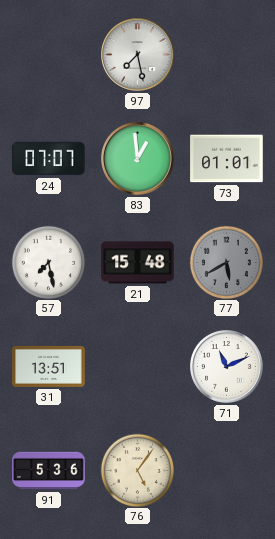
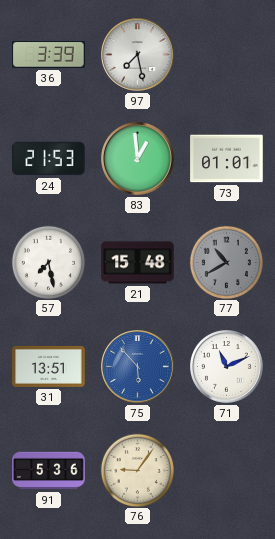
36: none -> 3:39 (49, 55)
24: 07:07 -> 21:53 (49, 159)
77: 5:40 -> 10:40 (226, 262)
75: none -> 5:53 (138, 367)
76: 5:06 -> 9:06 (137, 470)
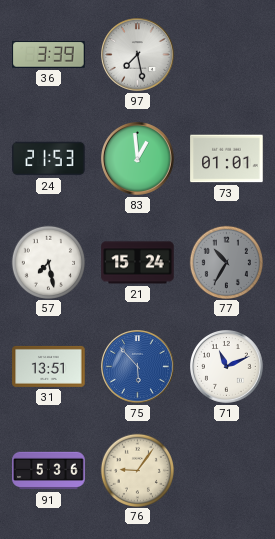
21: 15:48 -> 15:24 (138, 263)
77: 10:40 -> 10:35 (226, 262)
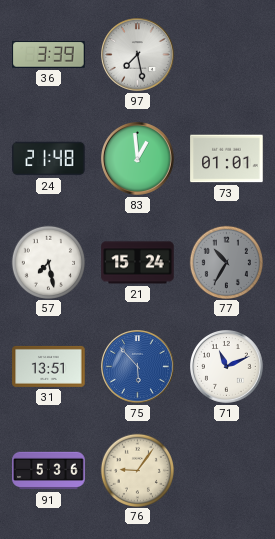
24: 21:53 -> 21:48 (49, 159)
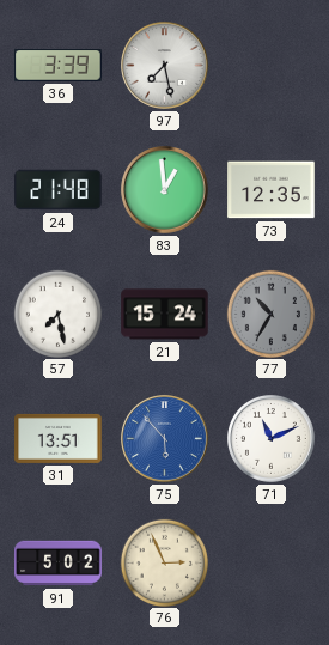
73: 01:01 -> 12:35 (272, 190)
91: 5:36 -> 5:02 (59, 564)
76: 9:06 -> 2:56 (164, 562)
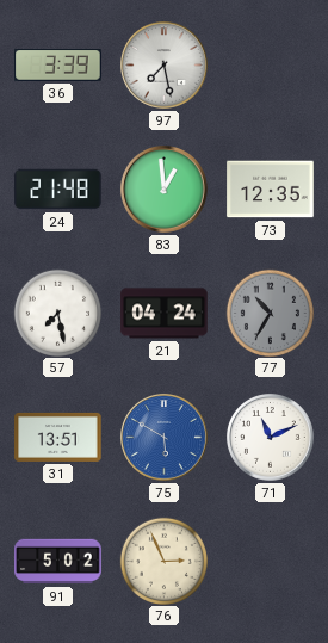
21: 15:24 -> 04:24 (165, 314)
75: 5:53 -> 5:50 (165, 438)
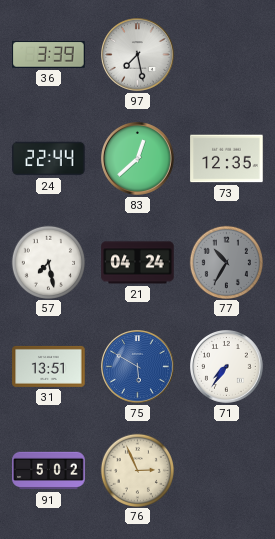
24: 21:48 -> 22:44 (49, 159)
83: 12:59 -> 12:38 (138, 159)
71: 11:11 -> 7:36 (227, 367)
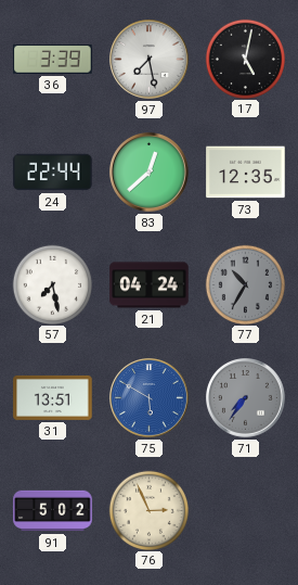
17: none -> 5:02 (245, 59)
71 dial: white -> grey (246, 398)
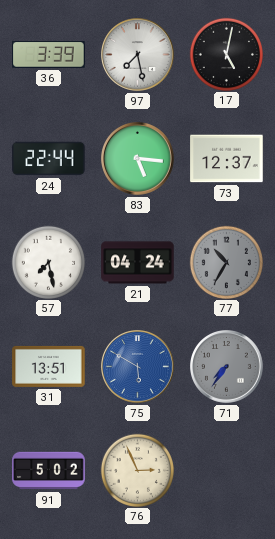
83: 12:38 -> 5:16 (138, 159)
73: 12:35 -> 12:37 (227, 159)
